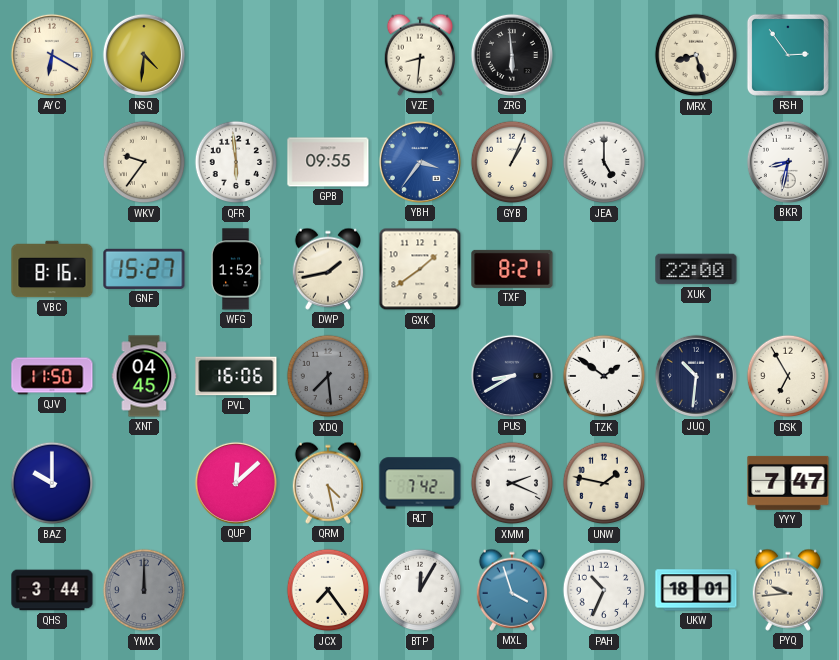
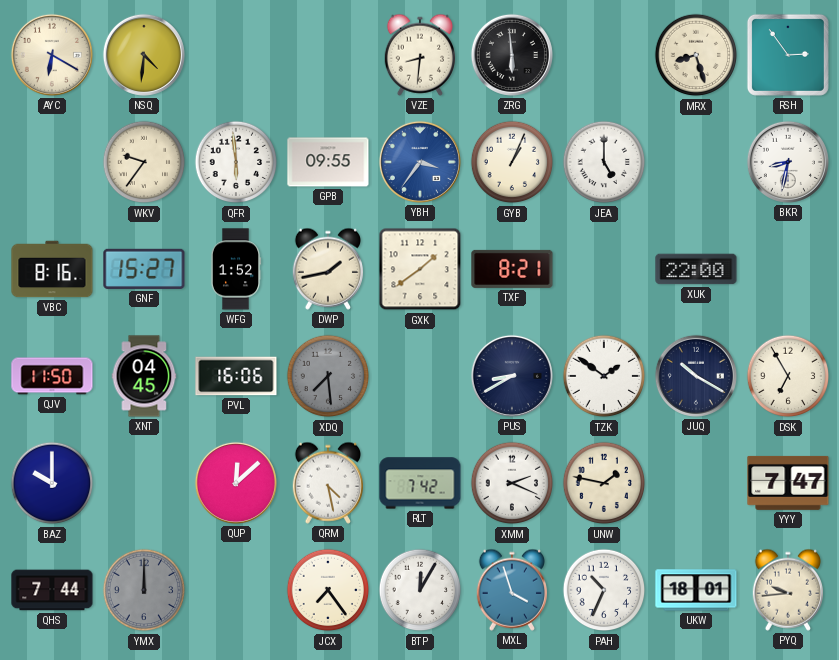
JUQ: 10:31 -> 10:20 (696, 376)
QHS: 3:44 -> 7:44 (52, 590)
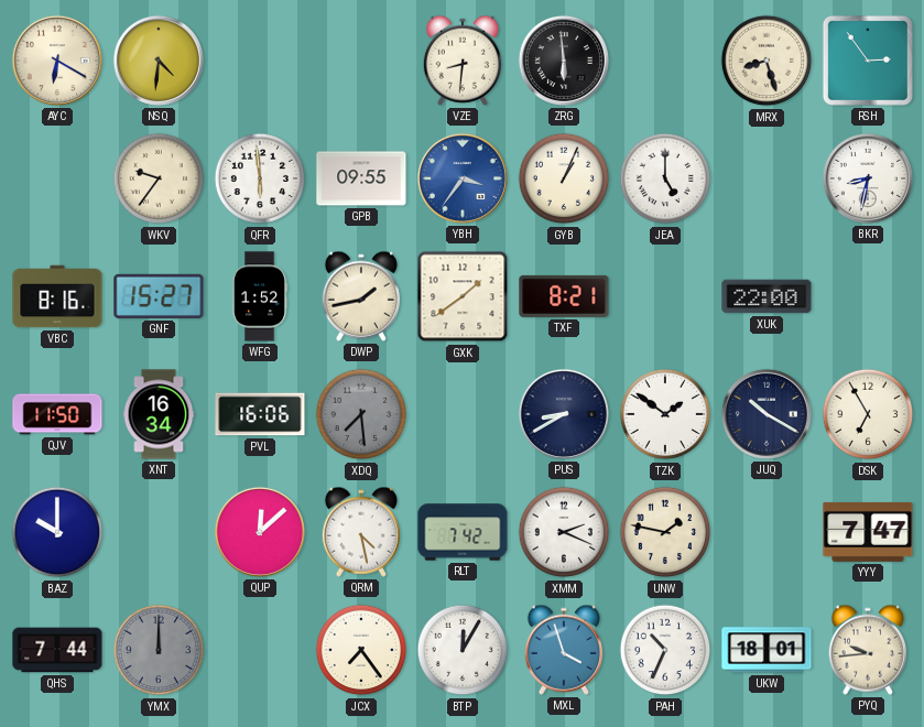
XNT: 04:45 -> 16:34 (159, 414)
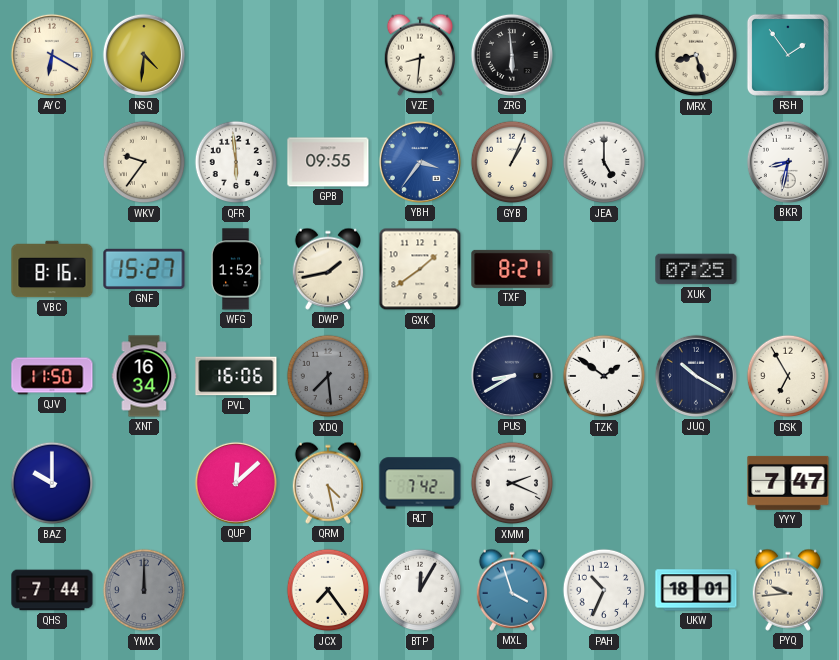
RSH: 2:54 -> 1:54 (788, 55)
XUK: 22:00 -> 07:25 (696, 269)
UNW: 1:47 -> none (665, 532)
